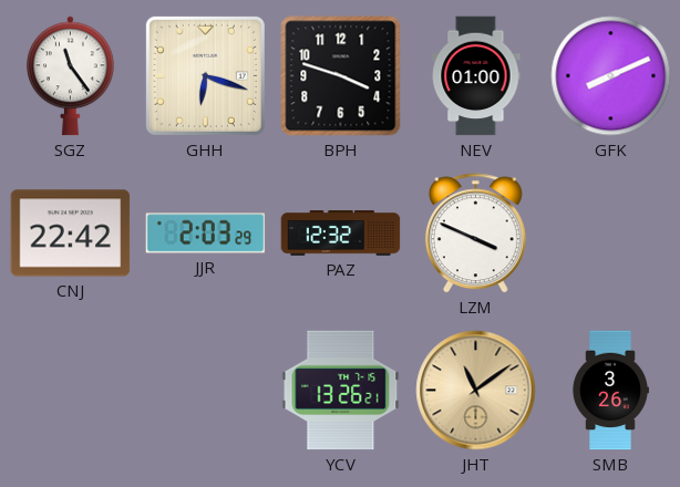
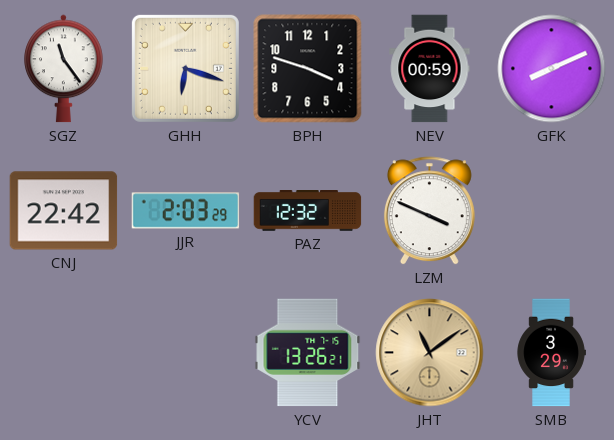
NEV: 01:00 -> 00:59 (430, 69)
SMB: 3:26 -> 3:29 (551, 353)
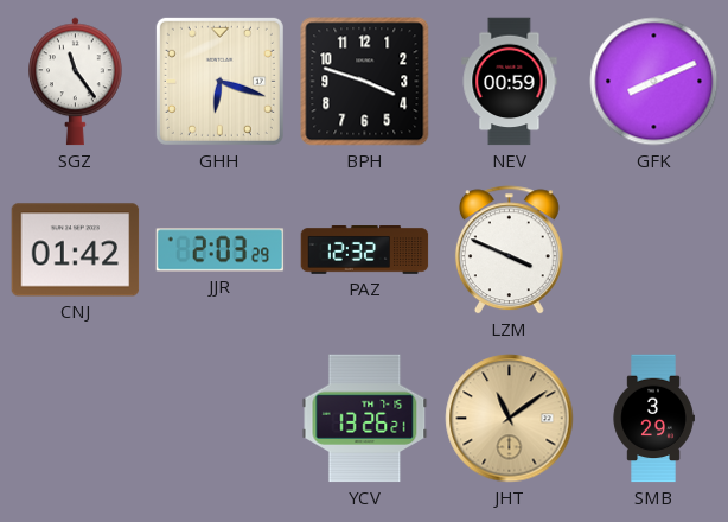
CNJ: 22:42 -> 01:42 (76, 250)
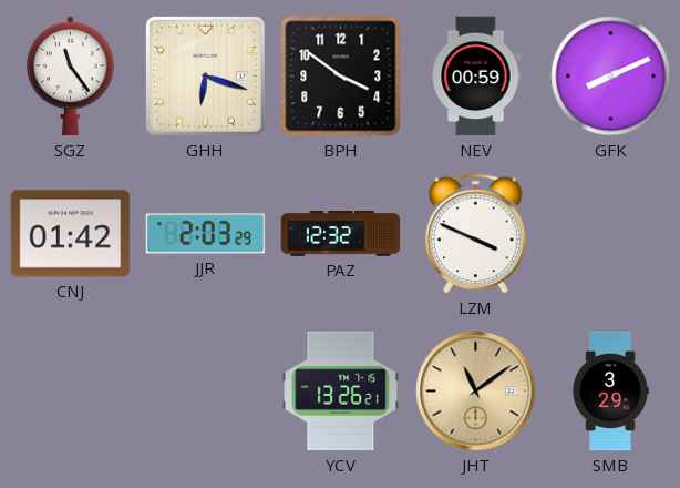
BPH: 3:48 -> 3:51 (341, 77)
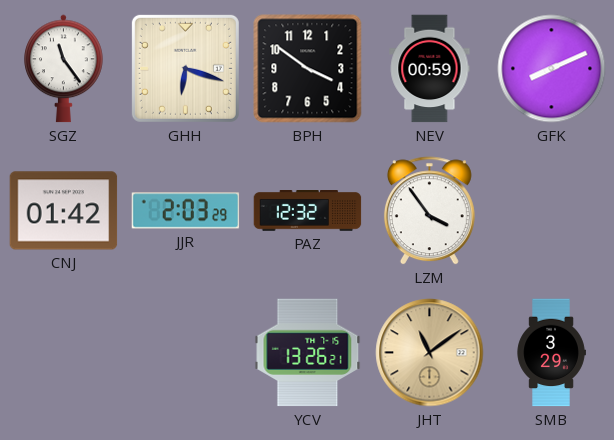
LZM: 3:49 -> 3:54 (429, 211)
